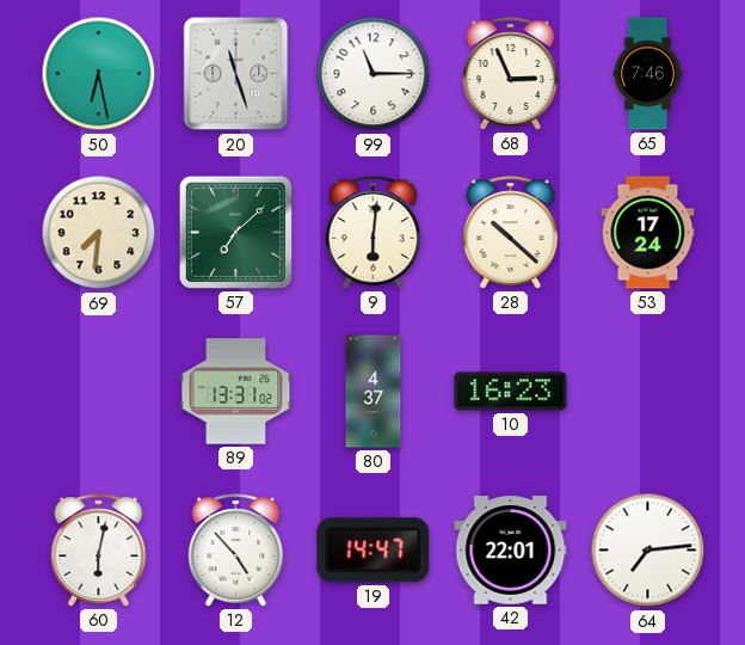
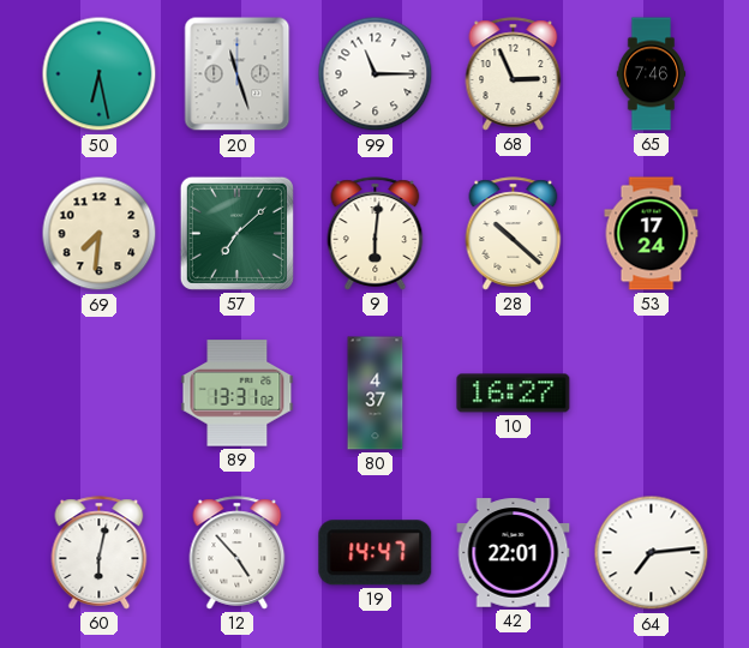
10: 16:23 -> 16:27 (514, 394)
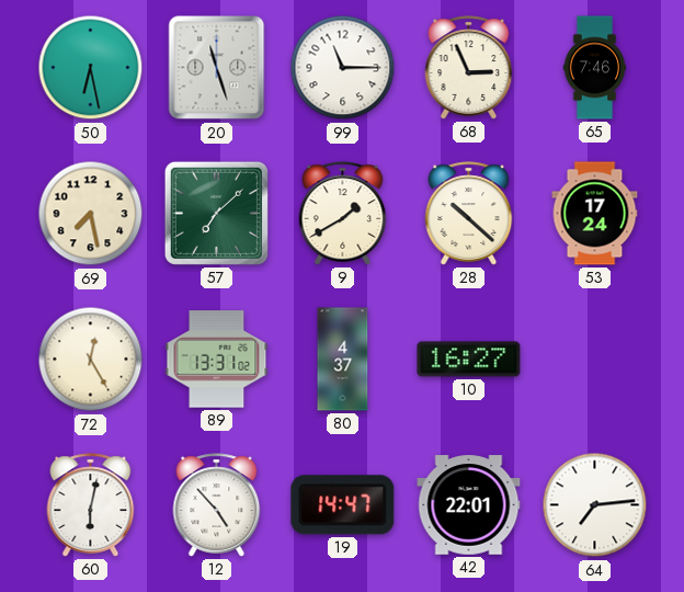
69: 7:31 -> 7:28 (91, 214)
9: 6:01 -> 1:40 (343, 214)
72: none -> 12:25 (91, 360)
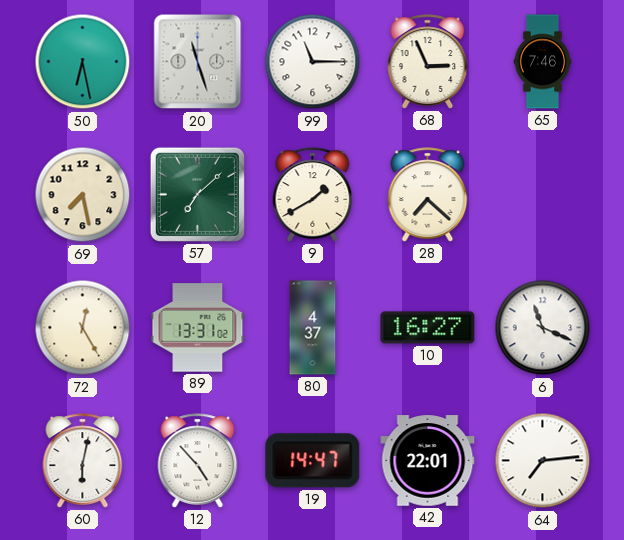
28: 10:22 -> 7:22 (428, 195)
53: 17:24 -> none (595, 214)
6: none -> 11:19 (543, 328)
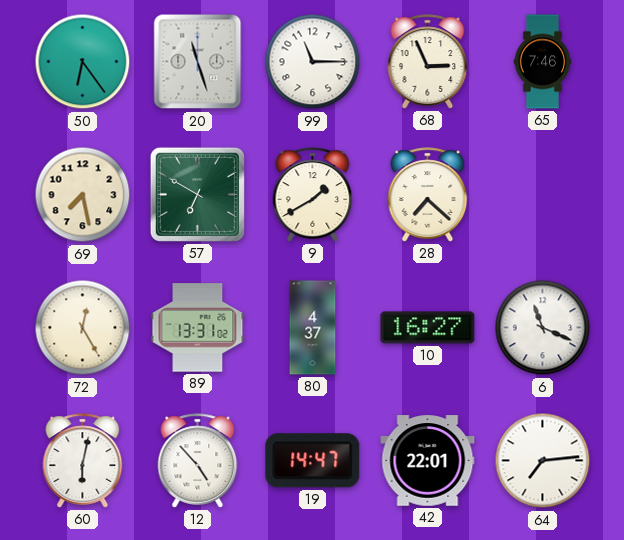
50: 6:28 -> 6:24 (83, 62)
57: 7:08 -> 6:50 (197, 194)
